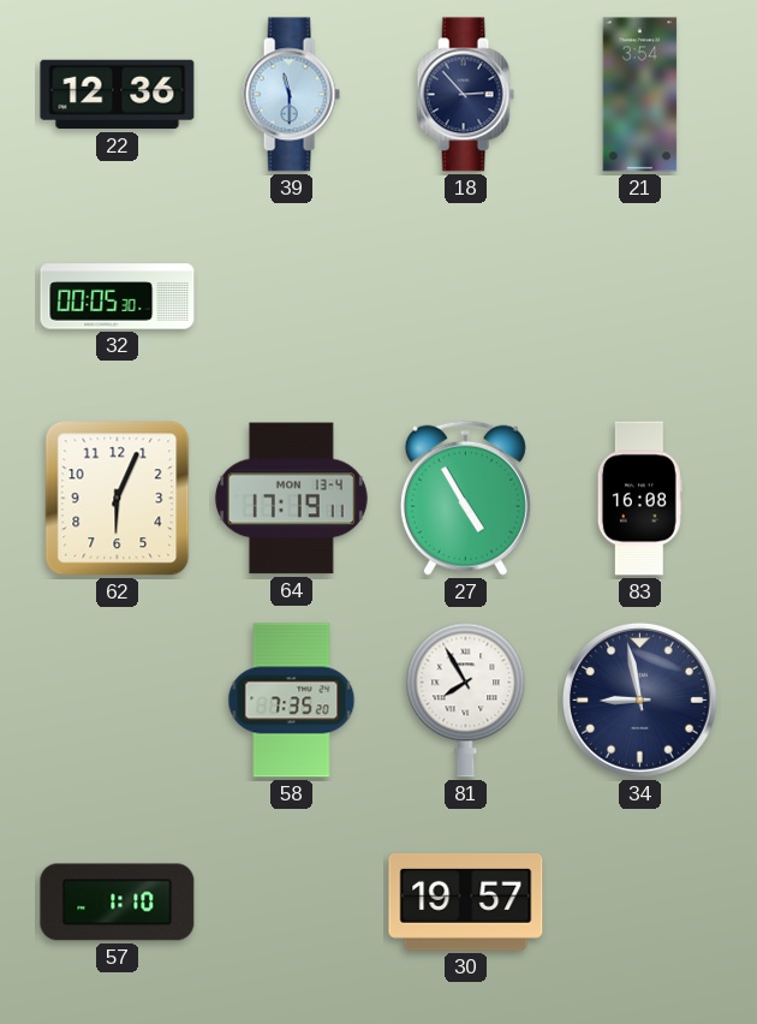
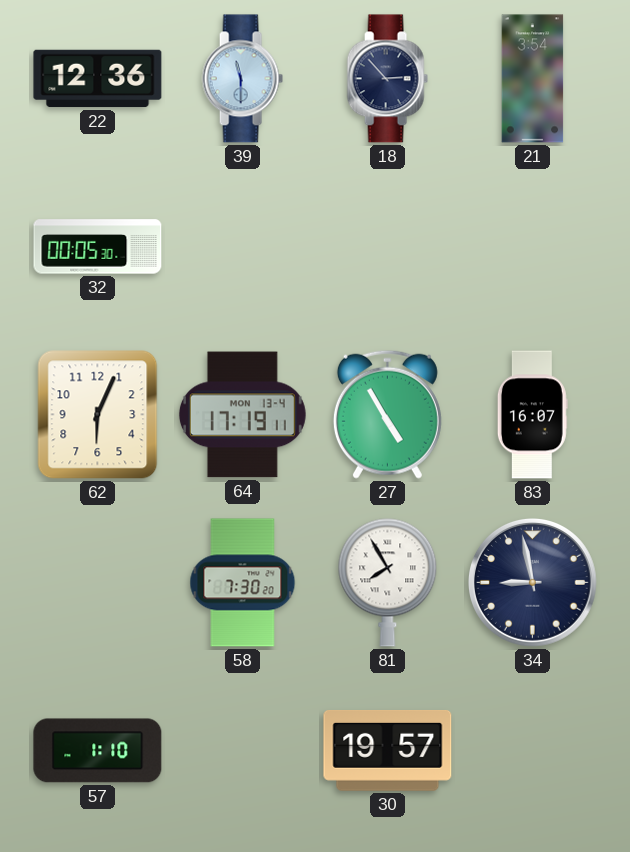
83: 16:08 -> 16:07 (532, 415)
58: 7:35 -> 7:30 (243, 583)
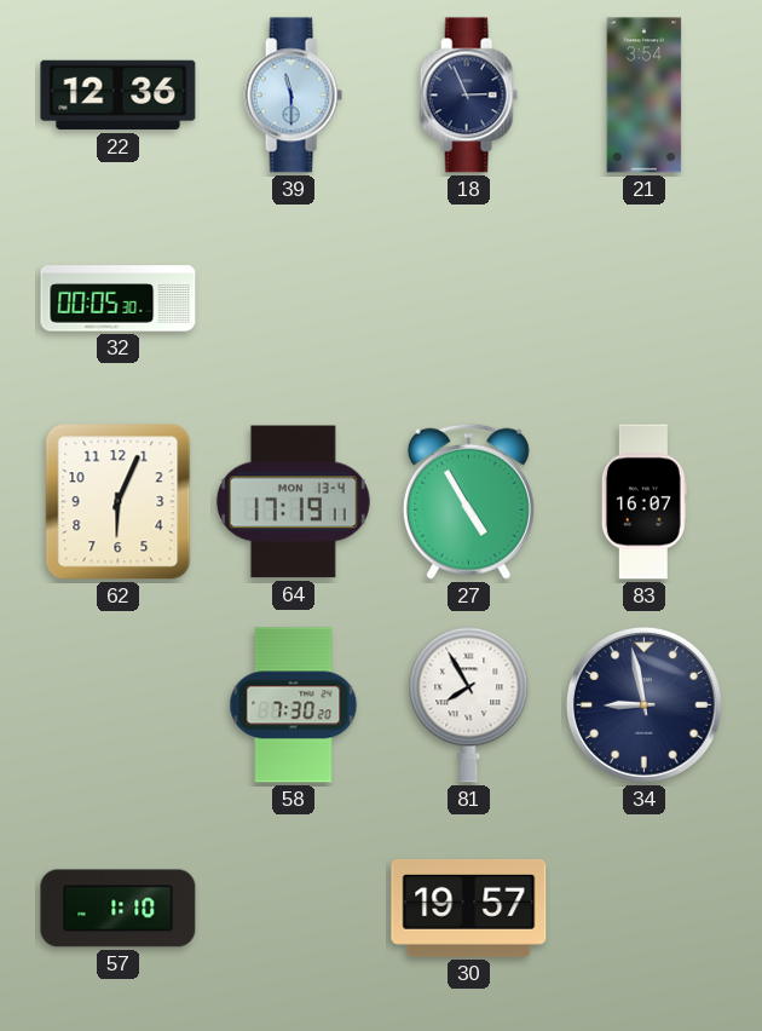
18: 2:53 -> 2:56 (468, 96)
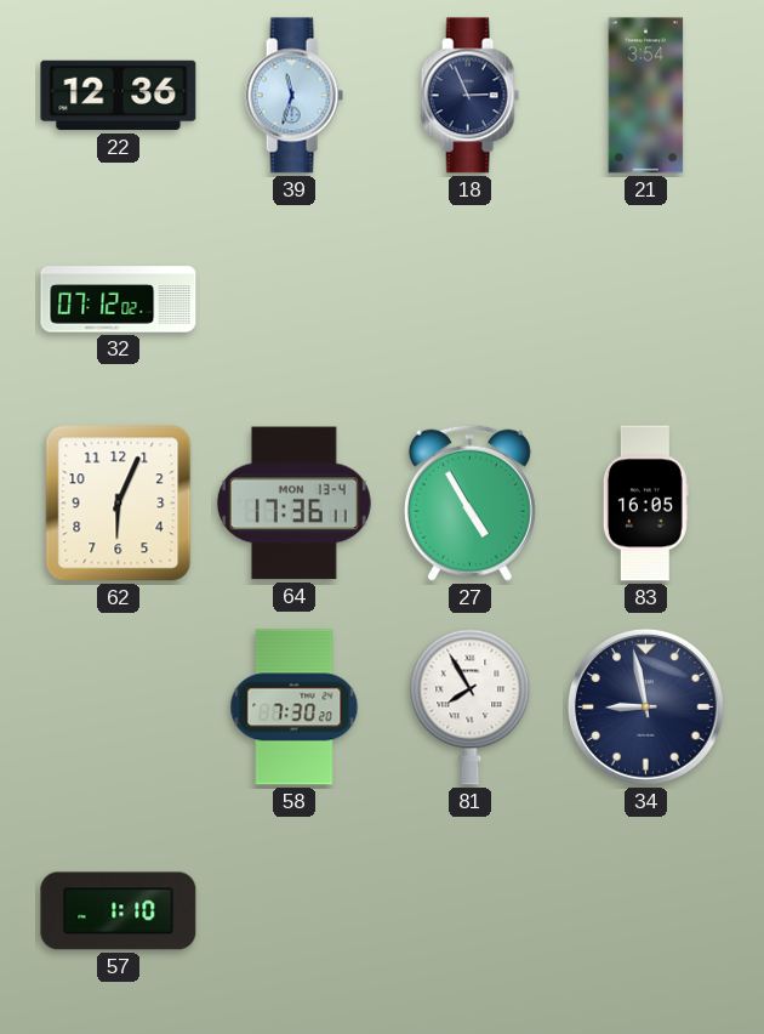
39: 11:30 -> 11:33 (293, 96)
32: 00:05 -> 07:12 (119, 300)
64: 17:19 -> 17:36 (293, 504)
83: 16:07 -> 16:05 (645, 504)
30: 19:57 -> none (469, 908)
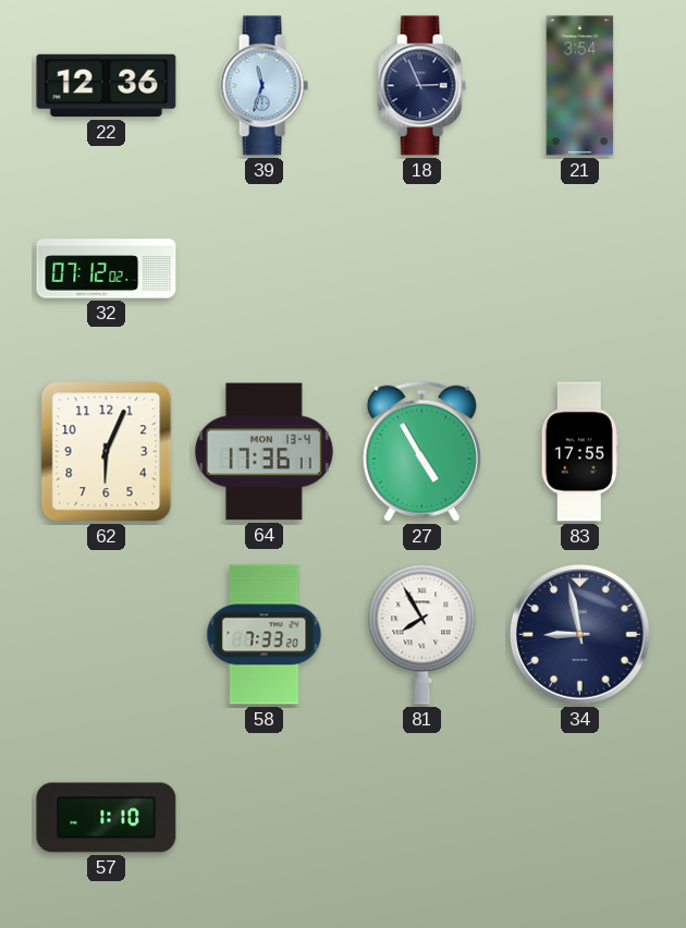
83: 16:05 -> 17:55 (579, 452)
58: 7:30 -> 7:33 (265, 635)
